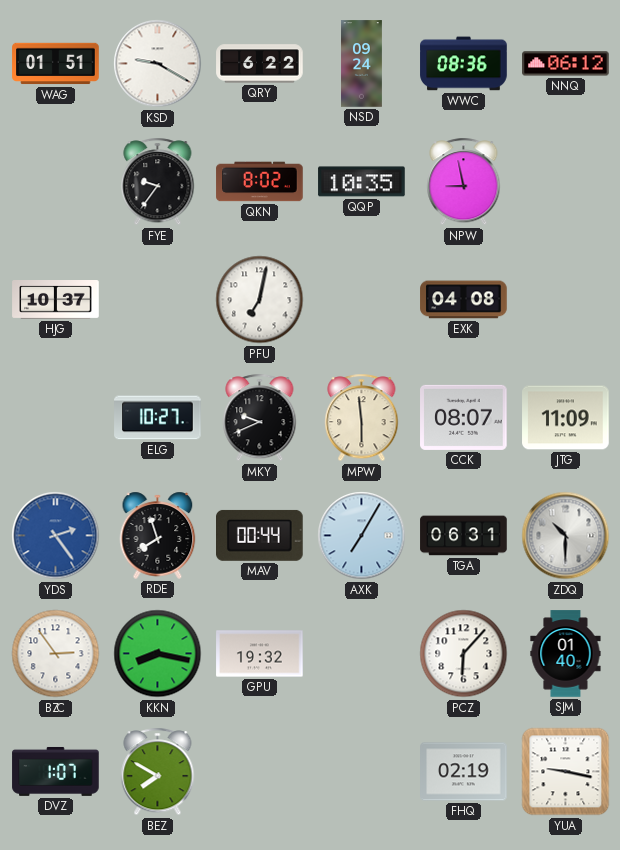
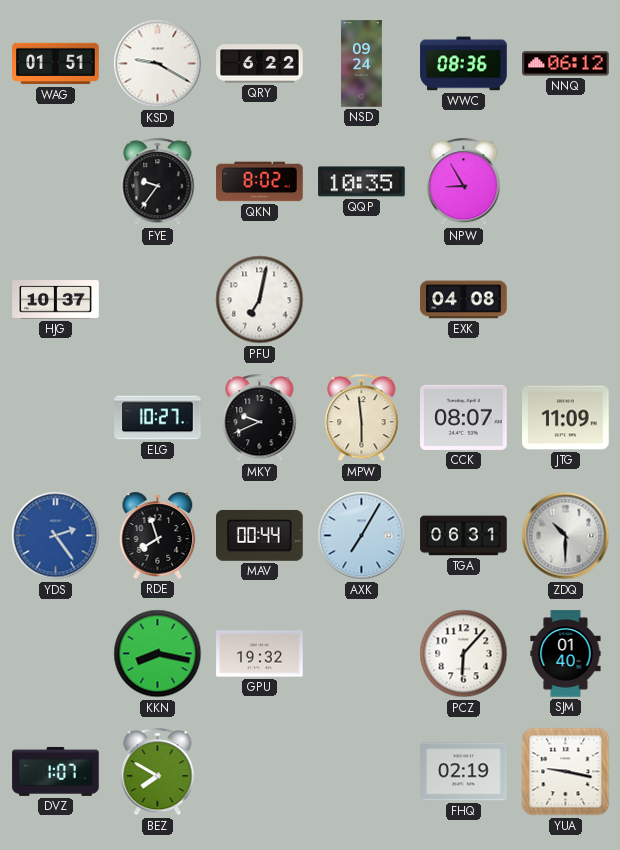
NPW: 8:58 -> 8:55 (464, 182)
BZC: 2:54 -> none (56, 654)
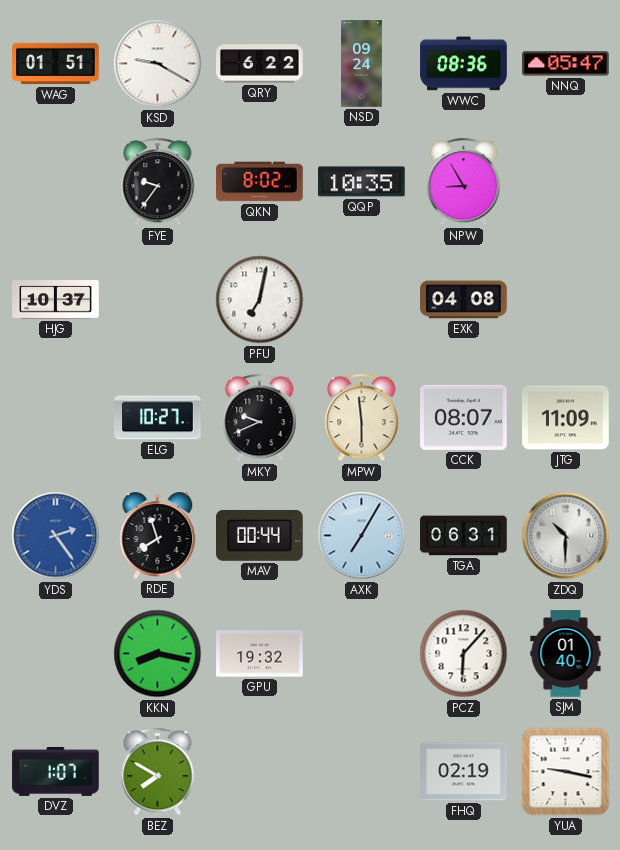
NNQ: 06:12 -> 05:47 (566, 64)
